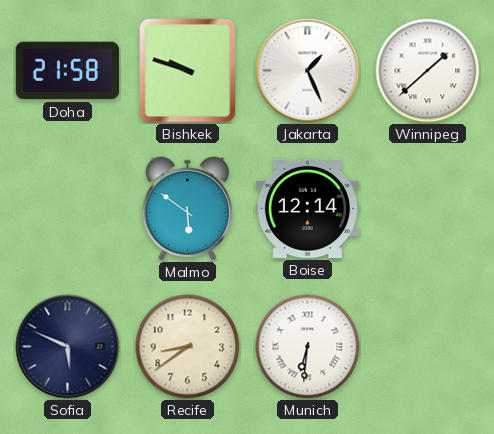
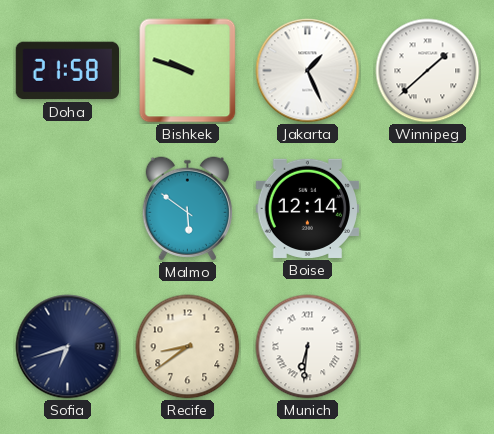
Sofia: 5:49 -> 6:42 (68, 347)
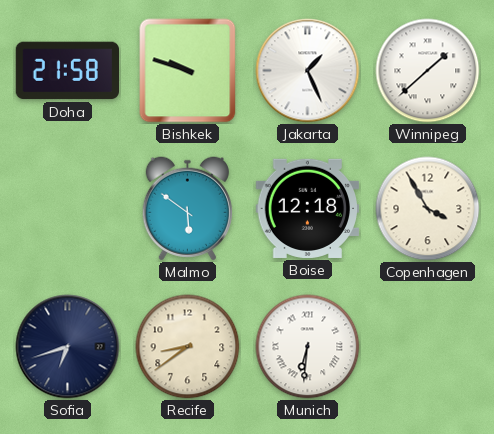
Boise: 12:14 -> 12:18 (307, 208)
Copenhagen: none -> 3:55 (428, 209)
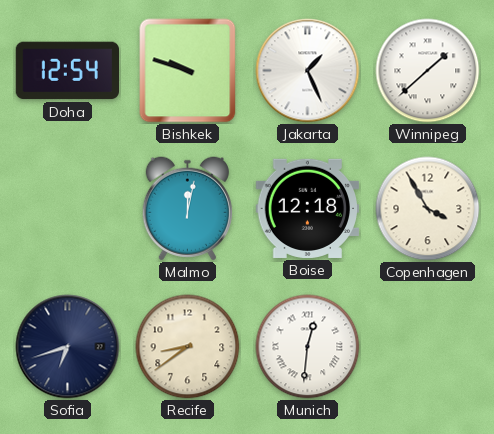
Doha: 21:58 -> 12:54 (68, 71)
Malmo: 5:51 -> 12:02 (187, 209)
Munich: 6:31 -> 12:31 (308, 347)
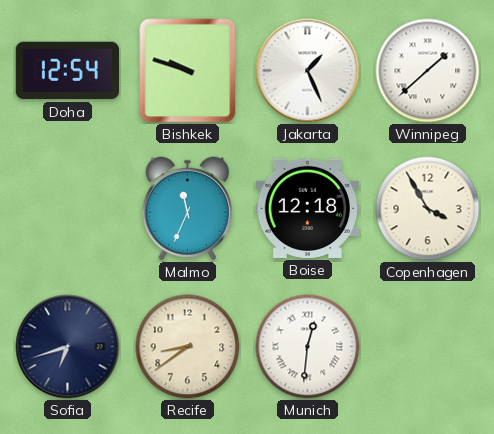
Malmo: 12:02 -> 11:34 (187, 209)
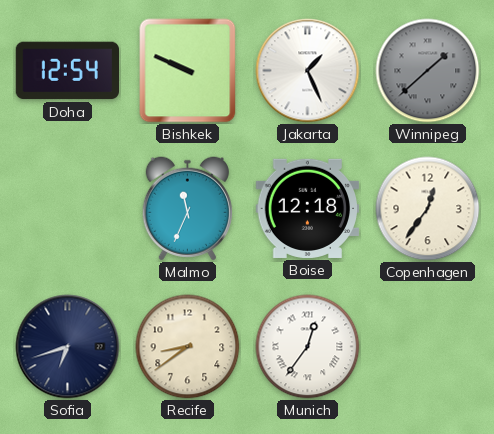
Bishkek: 9:48 -> 9:49 (188, 71)
Winnipeg dial: white -> grey (428, 71)
Copenhagen: 3:55 -> 12:36 (428, 209)
Munich: 12:31 -> 12:36 (308, 347)
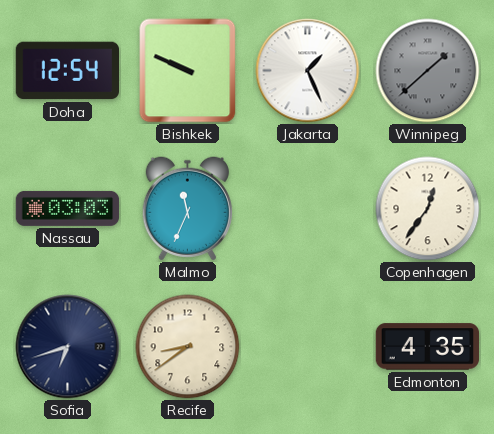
Nassau: none -> 03:03 (68, 208)
Boise: 12:18 -> none (307, 208)
Munich: 12:36 -> none (308, 347)
Edmonton: none -> 4:35 (428, 347)
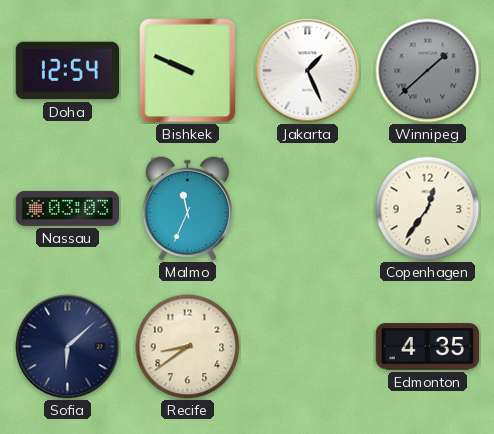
Sofia: 6:42 -> 6:08 (68, 347)
